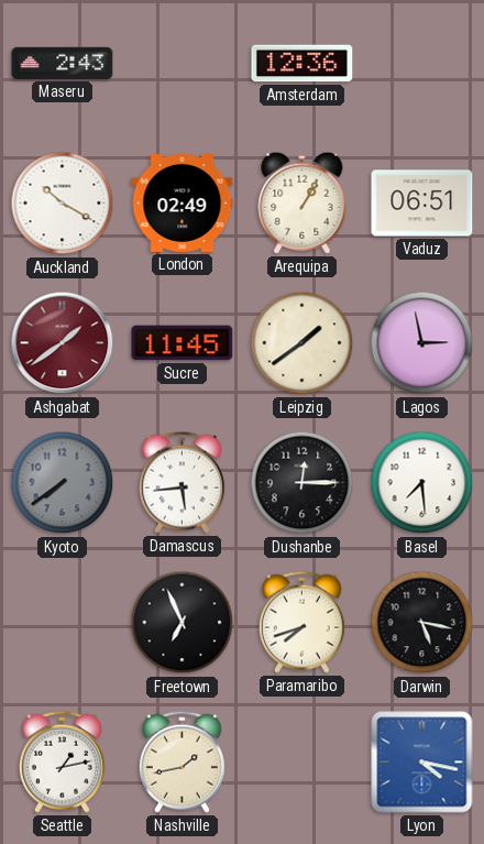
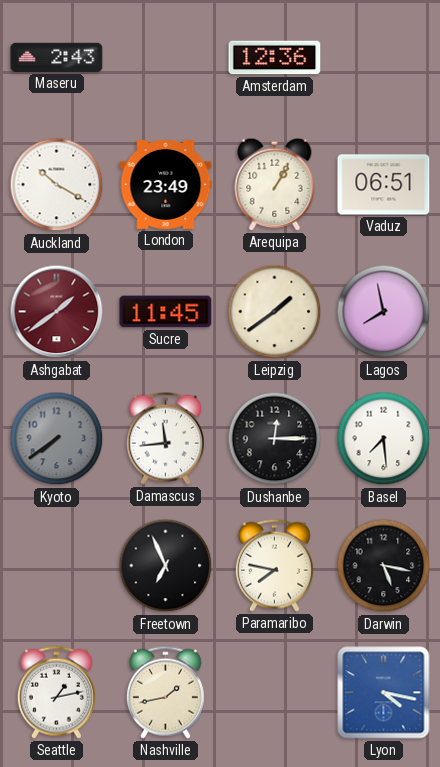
London: 02:49 -> 23:49 (166, 185)
Lagos: 2:58 -> 7:58 (384, 312)
Damascus: 5:44 -> 11:44 (165, 438)
Paramaribo: 7:42 -> 7:47 (274, 565)
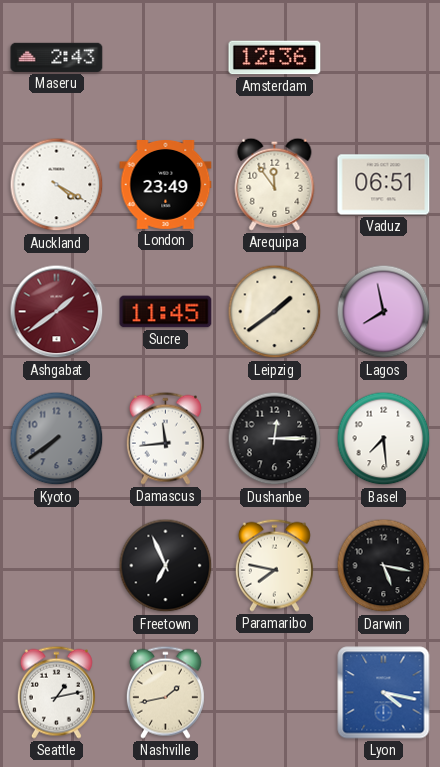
Auckland: 10:20 -> 4:20 (57, 185)
Arequipa: 1:05 -> 11:54 (275, 184)
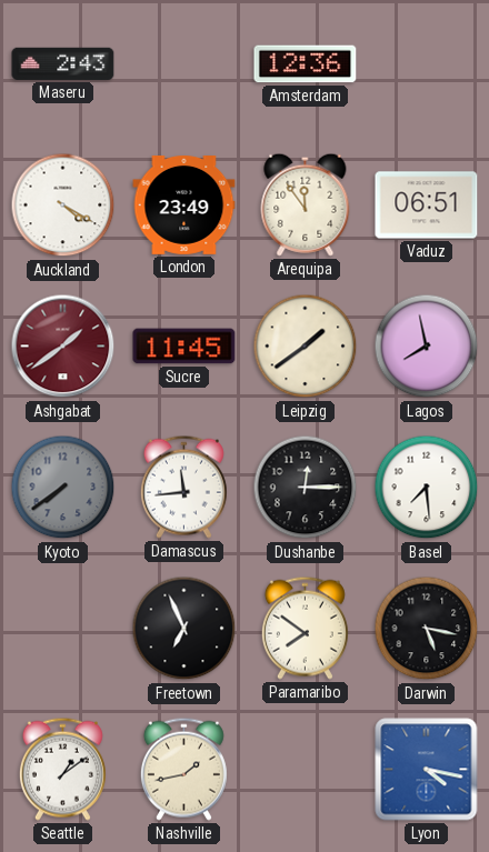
Paramaribo: 7:47 -> 7:51 (305, 628)
Seattle: 1:13 -> 1:09 (62, 769)
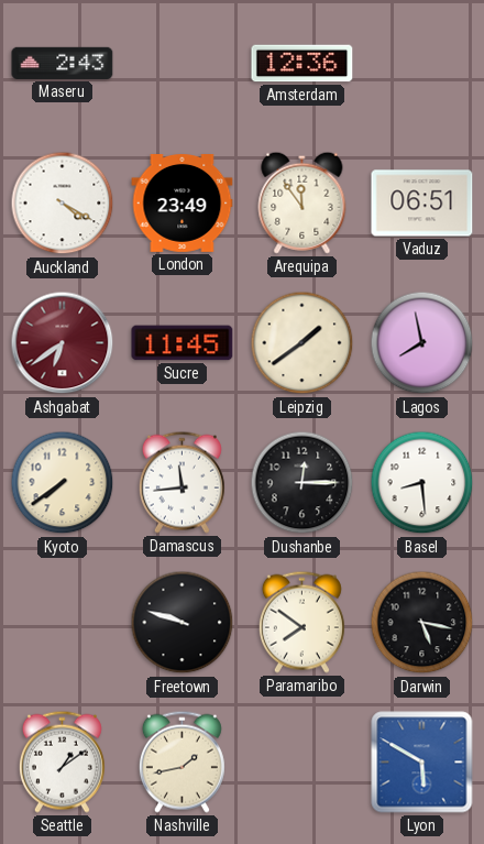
Ashgabat: 1:39 -> 6:39 (63, 343)
Kyoto dial: grey -> cream (63, 483)
Basel: 7:29 -> 8:29 (422, 483)
Freetown: 6:56 -> 9:48 (183, 623)
Lyon: 4:17 -> 5:50 (422, 763)
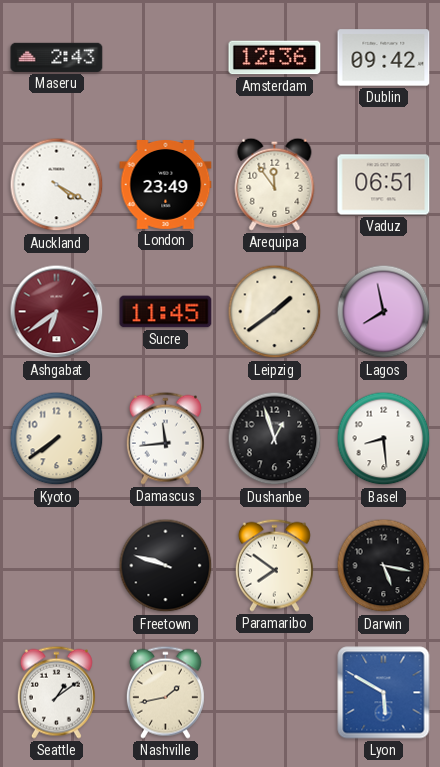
Dublin: none -> 09:42 (384, 58)
Dushanbe: 12:15 -> 12:57 (275, 439)
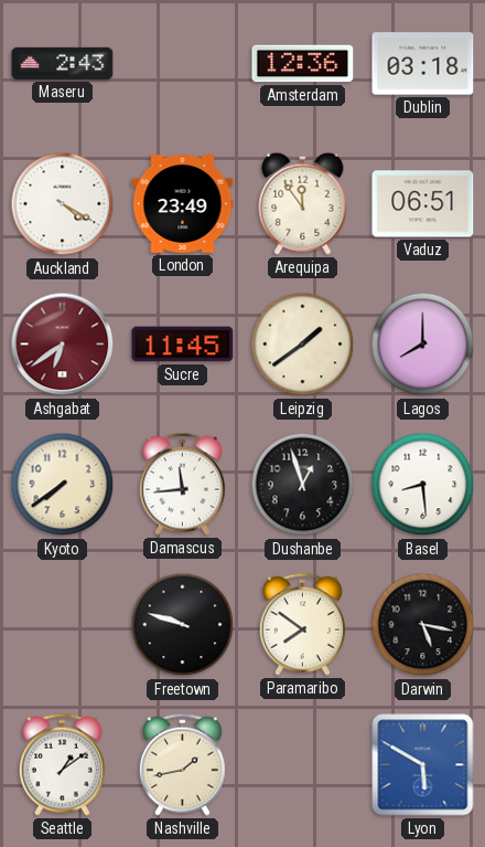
Dublin: 09:42 -> 03:18 (423, 64)
Lagos: 7:58 -> 8:00 (423, 345)
